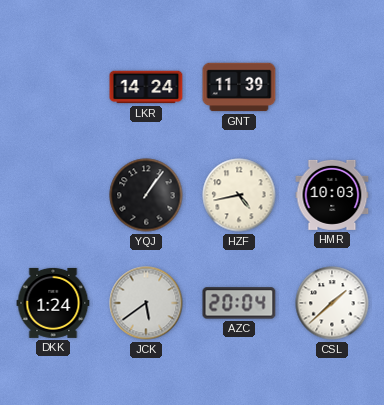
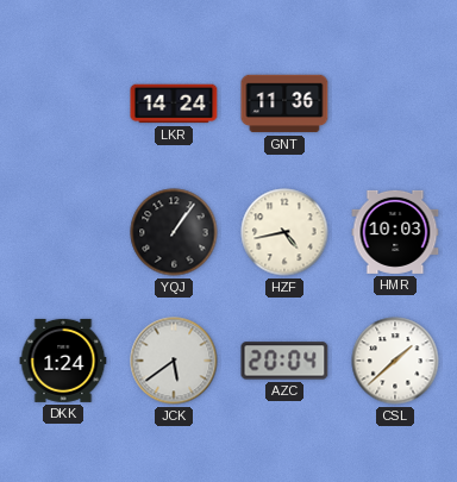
GNT: 11:39 -> 11:36 (284, 104)
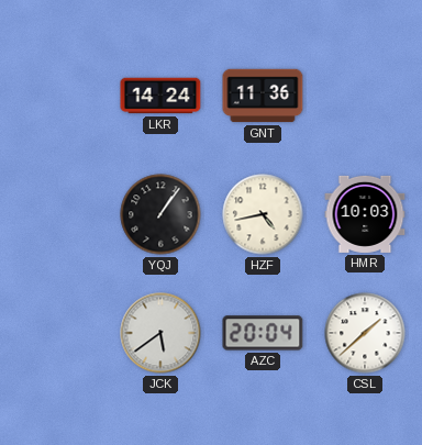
DKK: 1:24 -> none (63, 361)
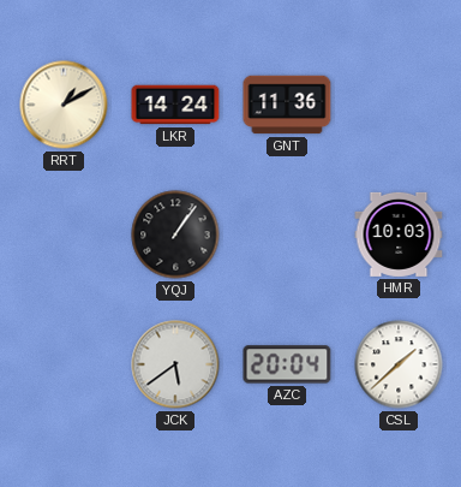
RRT: none -> 1:10 (64, 105)
HZF: 4:43 -> none (263, 214)
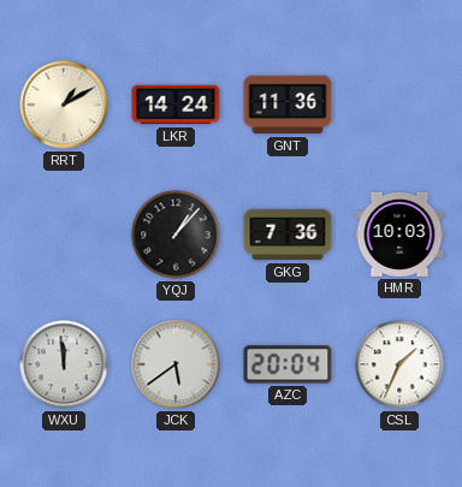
YQJ: 1:06 -> 1:07 (176, 234)
GKG: none -> 7:36 (288, 234)
WXU: none -> 11:59 (64, 364)
CSL: 1:38 -> 1:34 (399, 364)
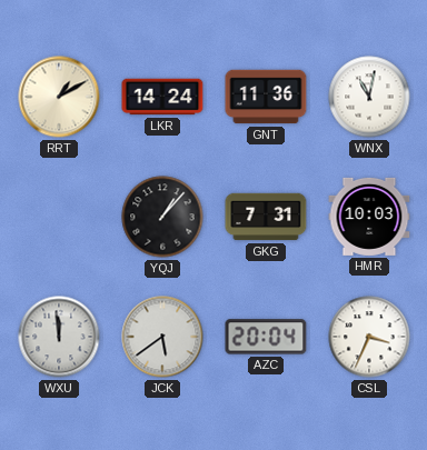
WNX: none -> 11:02 (369, 97)
GKG: 7:36 -> 7:31 (266, 217)
CSL: 1:34 -> 3:34 (369, 337)
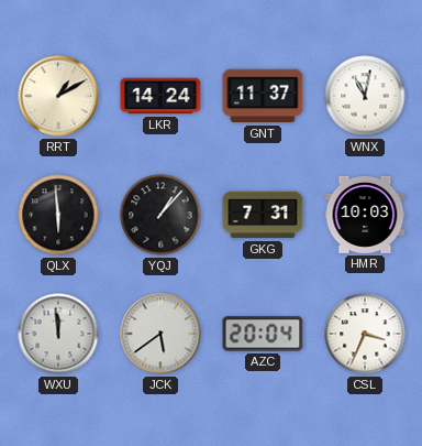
GNT: 11:36 -> 11:37 (263, 96)
QLX: none -> 5:59 (58, 215)
